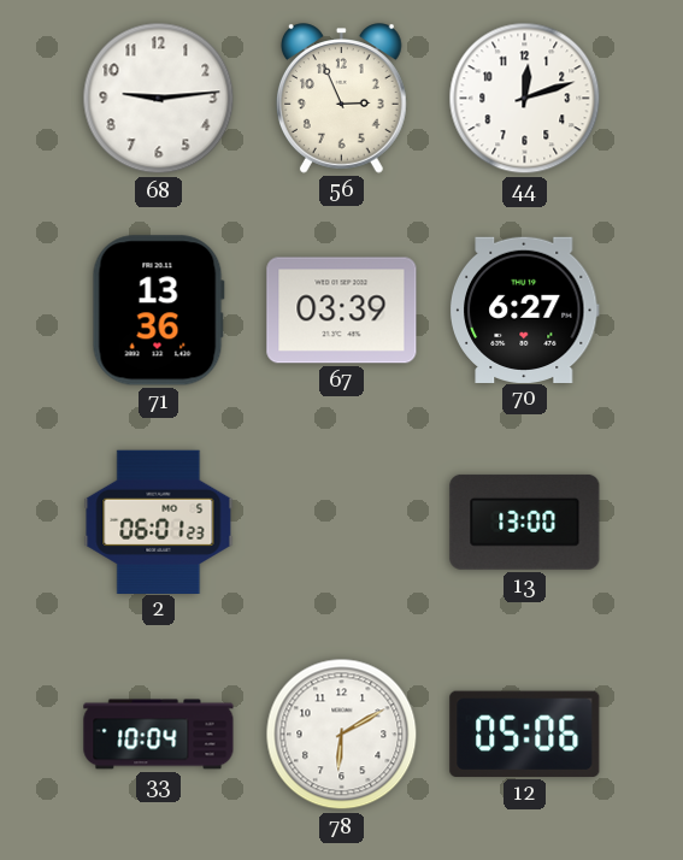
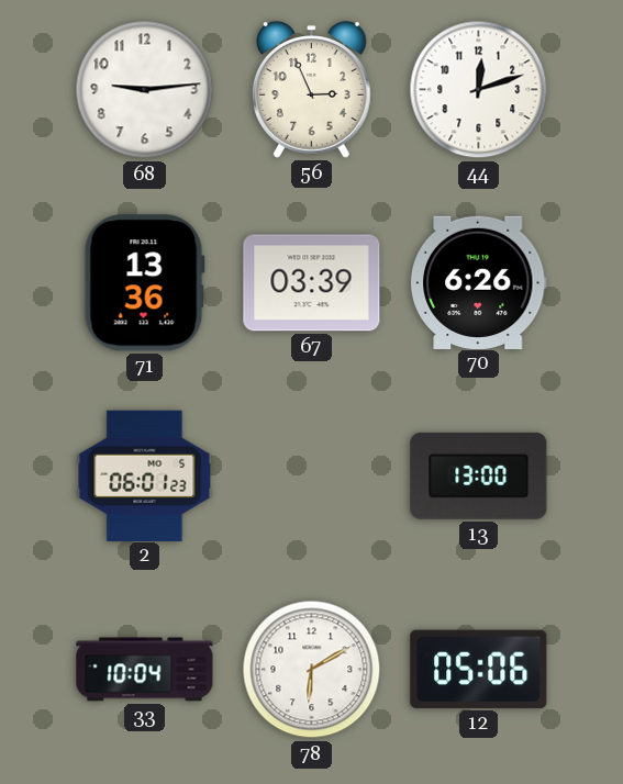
70: 6:27 -> 6:26 (478, 282)
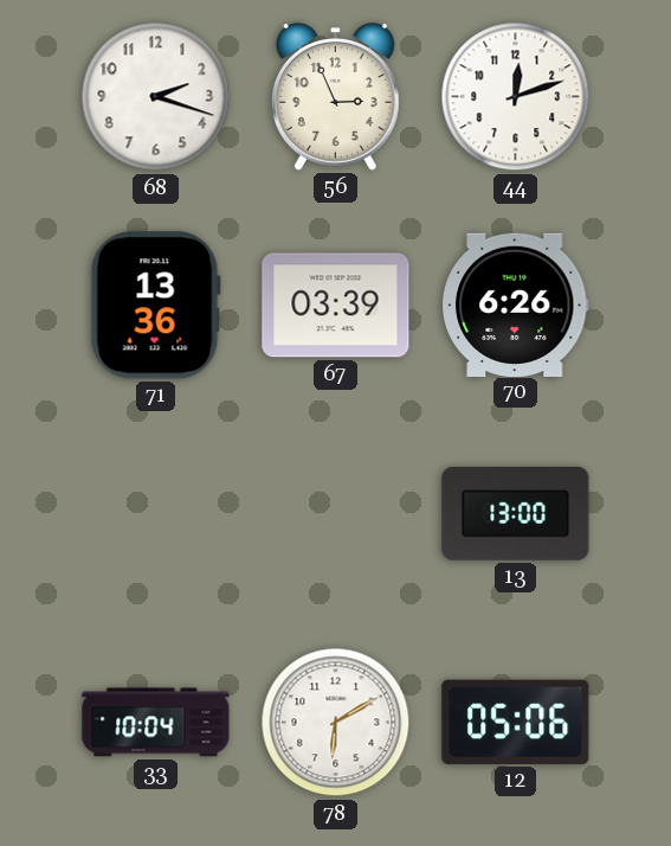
68: 9:14 -> 2:18 (156, 97)
2: 06:01 -> none (145, 475)
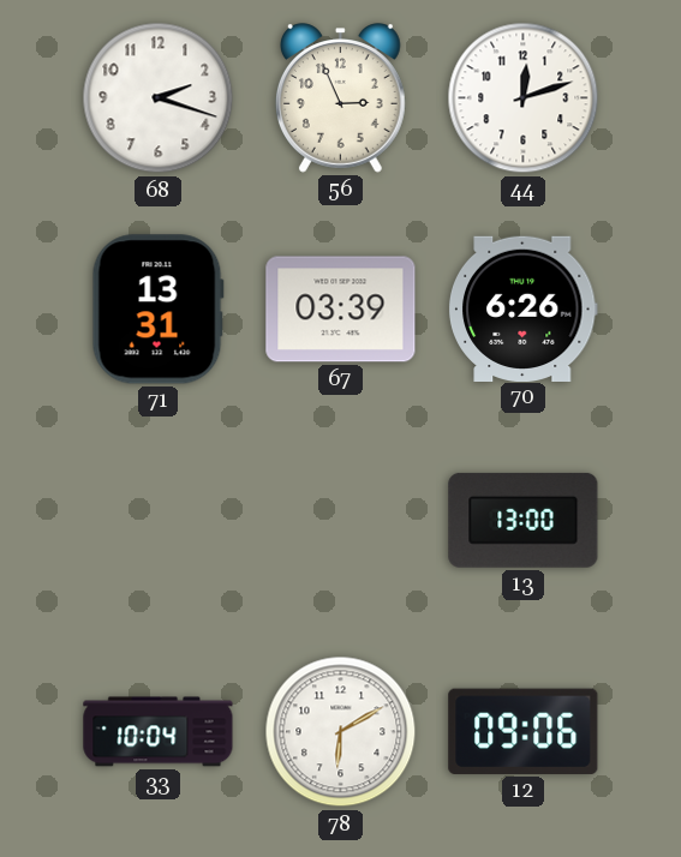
71: 13:36 -> 13:31 (157, 310)
12: 05:06 -> 09:06 (524, 731)
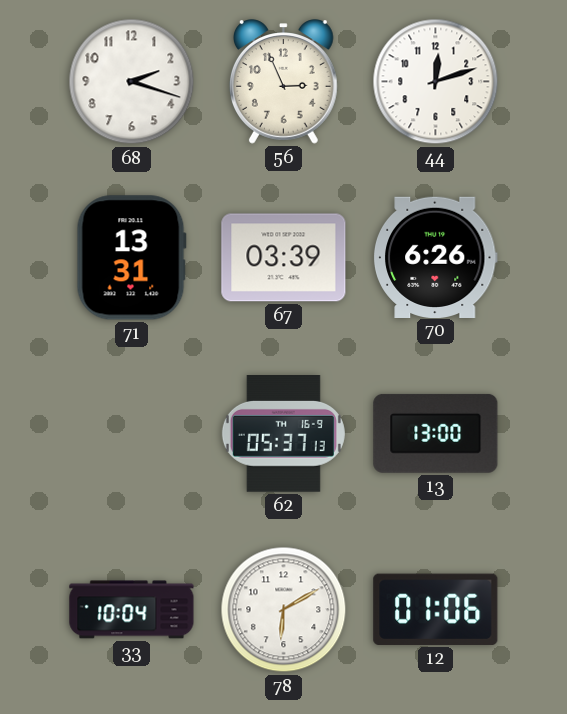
62: none -> 05:37 (283, 434)
12: 09:06 -> 01:06 (436, 609)
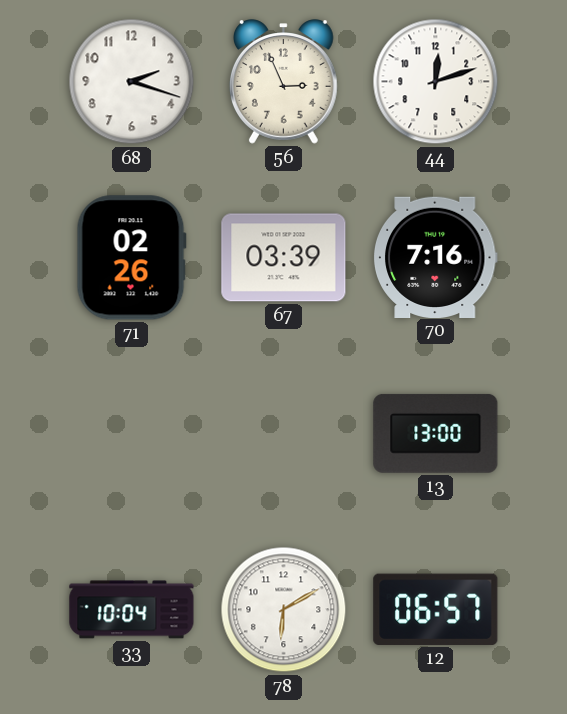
71: 13:31 -> 02:26 (131, 258)
70: 6:26 -> 7:16 (435, 257)
62: 05:37 -> none (283, 434)
12: 01:06 -> 06:57 (436, 609)
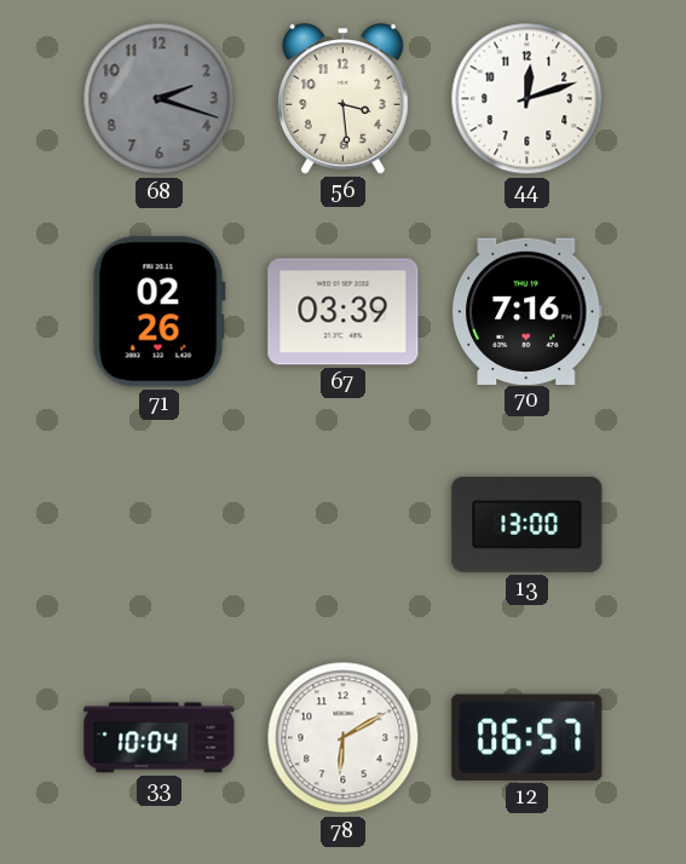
68 dial: white -> grey (160, 99)
56: 2:56 -> 3:29 (342, 99)
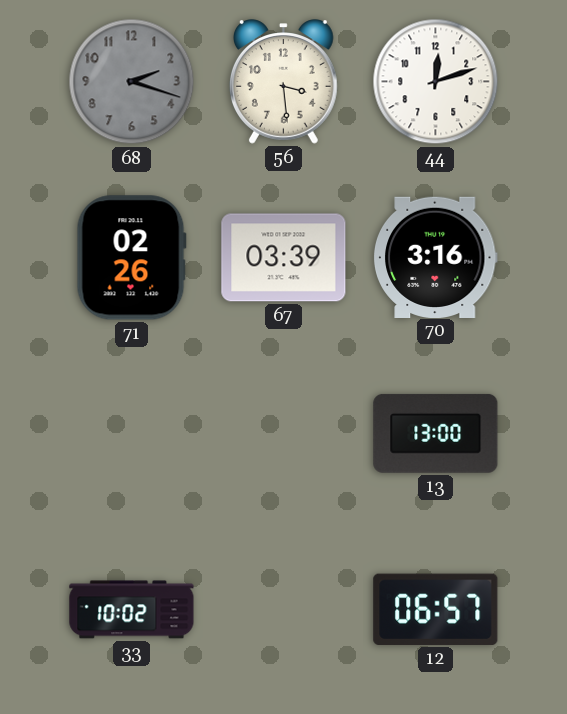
70: 7:16 -> 3:16 (435, 257)
33: 10:04 -> 10:02 (132, 610)
78: 6:10 -> none (344, 738)
